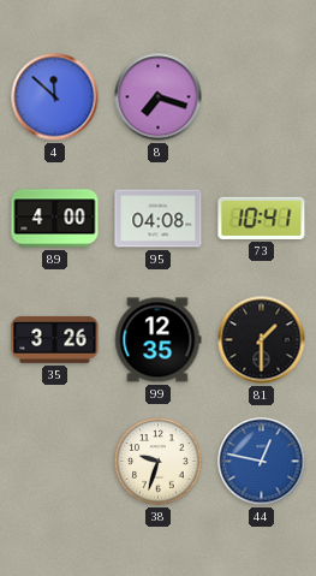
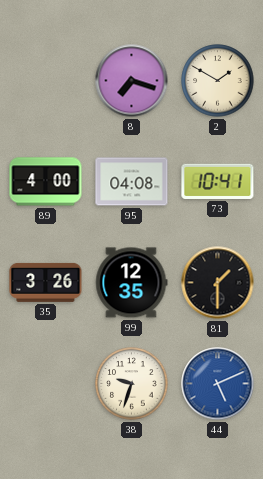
4: 11:52 -> none (55, 97)
2: none -> 1:50 (218, 81)
44: 12:47 -> 5:11 (218, 384)
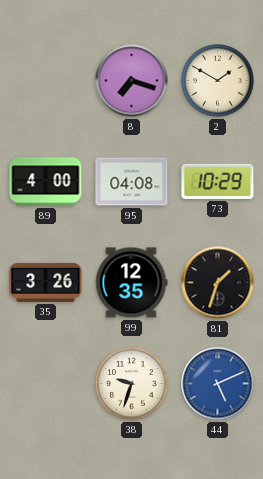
73: 10:41 -> 10:29 (218, 181)
81: 1:30 -> 1:33 (218, 283)
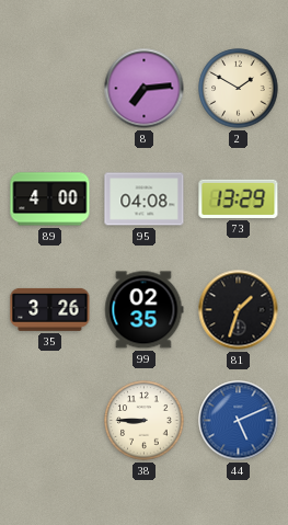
8: 7:18 -> 7:14 (145, 89)
73: 10:29 -> 13:29 (239, 198)
99: 12:35 -> 02:35 (143, 310)
38: 9:33 -> 8:45 (145, 421)
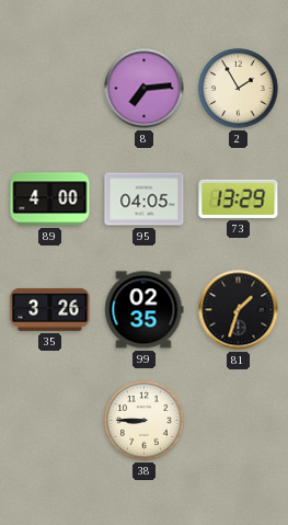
2: 1:50 -> 1:55 (239, 89)
95: 04:08 -> 04:05 (145, 199)
44: 5:11 -> none (239, 421)
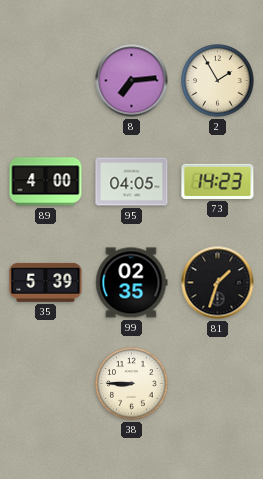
73: 13:29 -> 14:23 (218, 181)
35: 3:26 -> 5:39 (46, 282)
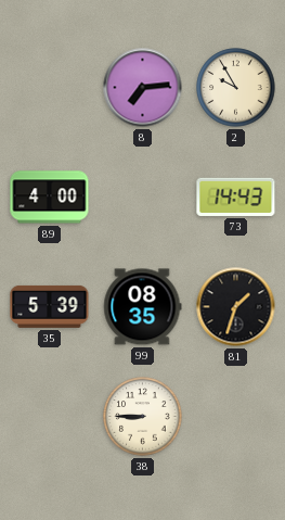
2: 1:55 -> 9:55 (236, 88)
95: 04:05 -> none (132, 182)
73: 14:23 -> 14:43 (236, 196)
99: 02:35 -> 08:35 (142, 307)
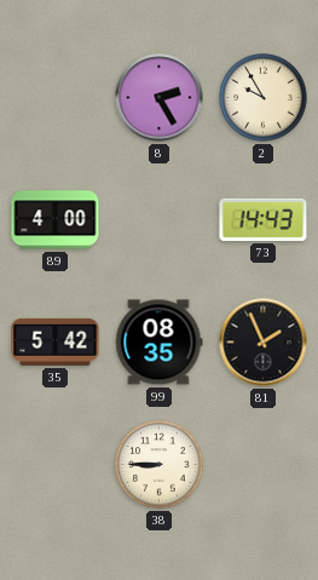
8: 7:14 -> 2:25 (160, 98)
35: 5:39 -> 5:42 (56, 341)
81: 1:33 -> 1:56 (264, 343)
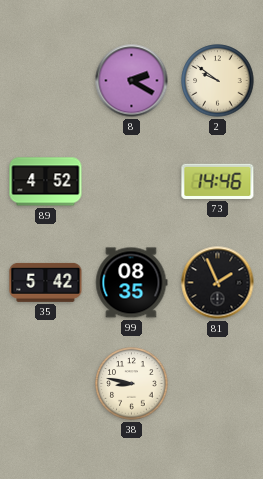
8: 2:25 -> 2:20 (132, 81)
2: 9:55 -> 9:51 (218, 81)
89: 4:00 -> 4:52 (46, 182)
73: 14:43 -> 14:46 (218, 181)
38: 8:45 -> 8:47 (132, 384)
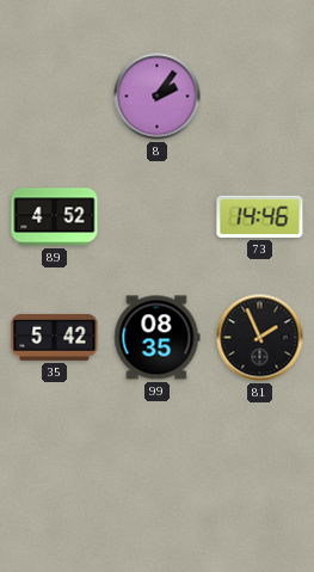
8: 2:20 -> 2:06 (158, 97)
2: 9:51 -> none (218, 81)
38: 8:47 -> none (132, 384)
